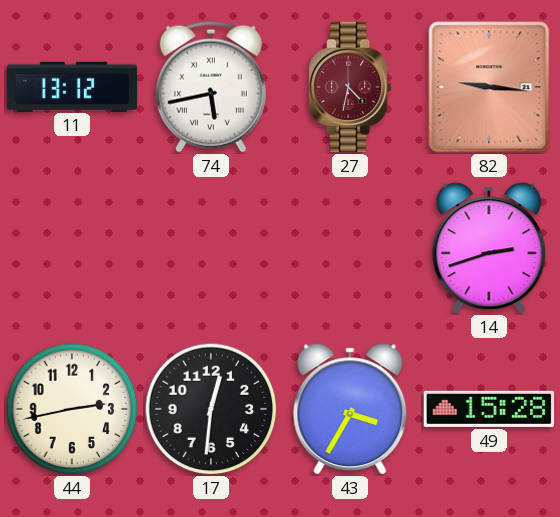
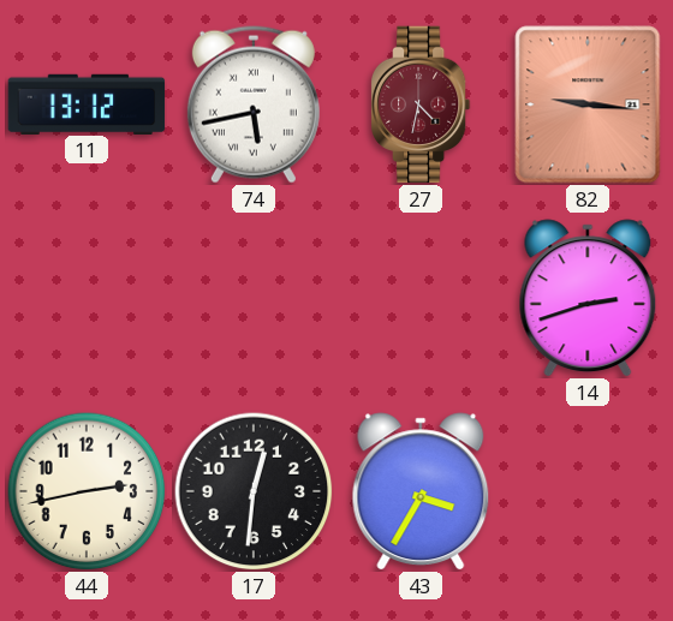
49: 15:28 -> none (489, 409)
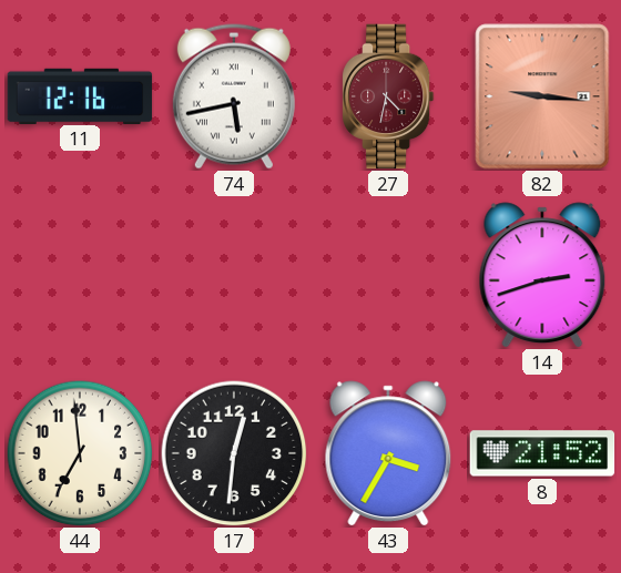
11: 13:12 -> 12:16 (80, 95)
44: 2:43 -> 6:59 (80, 453)
8: none -> 21:52 (542, 453)
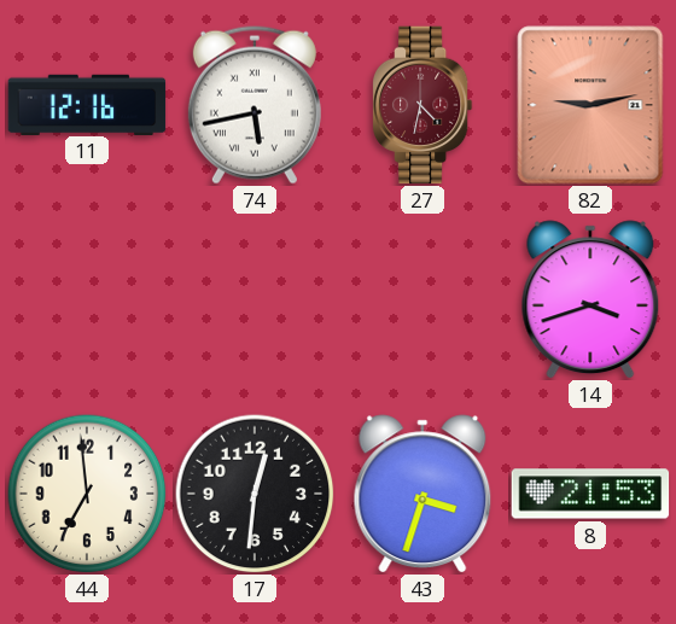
82: 9:16 -> 9:13 (590, 105)
14: 2:42 -> 3:42 (590, 299)
43: 3:35 -> 3:33 (422, 494)
8: 21:52 -> 21:53 (590, 494)
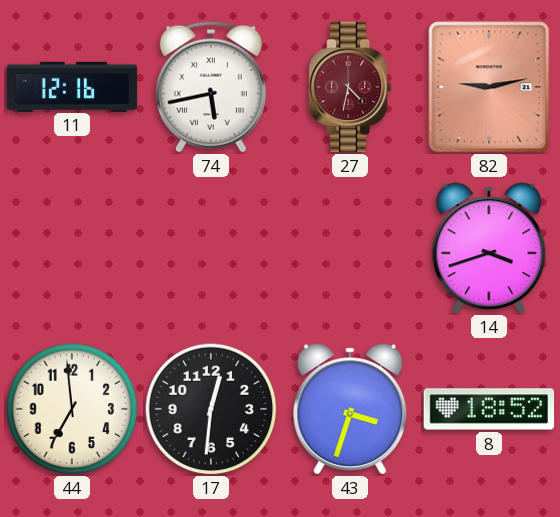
8: 21:53 -> 18:52 (489, 409)
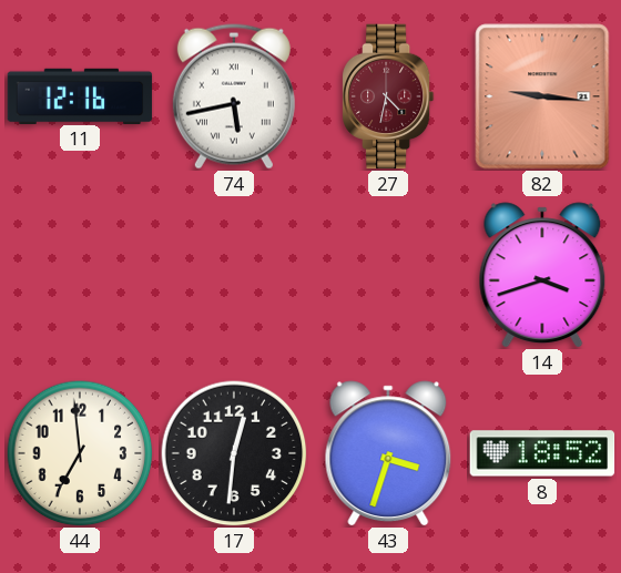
82: 9:13 -> 9:16 (542, 96)
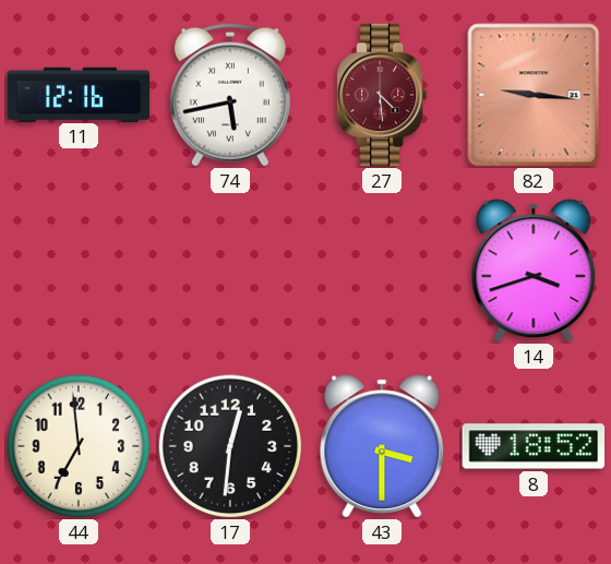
27: 4:32 -> 4:29 (382, 95)
43: 3:33 -> 3:30 (382, 446)
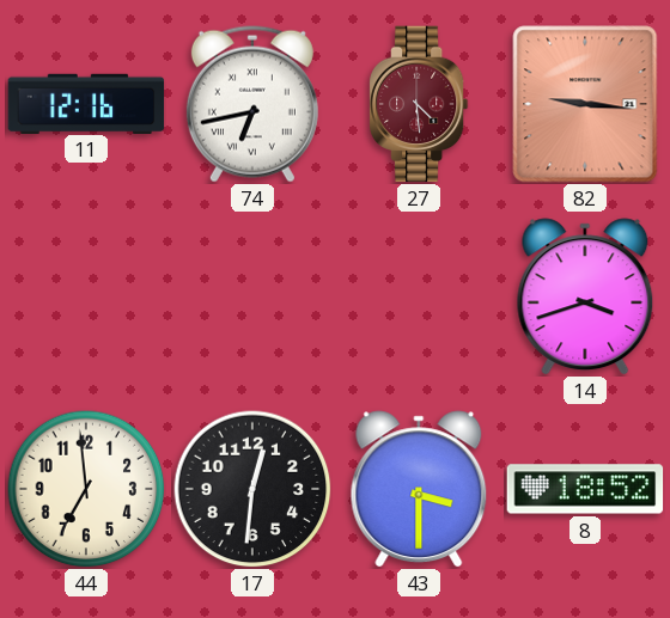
74: 5:43 -> 6:43 (252, 104)
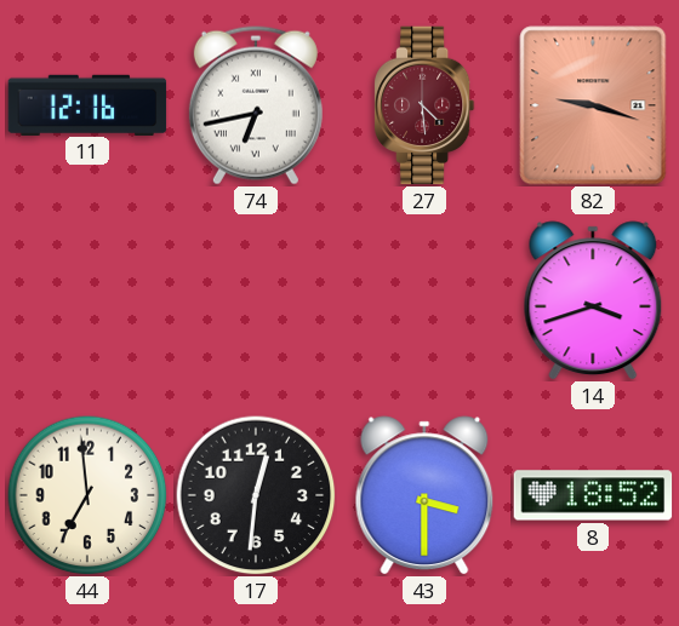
82: 9:16 -> 9:18 (593, 105)
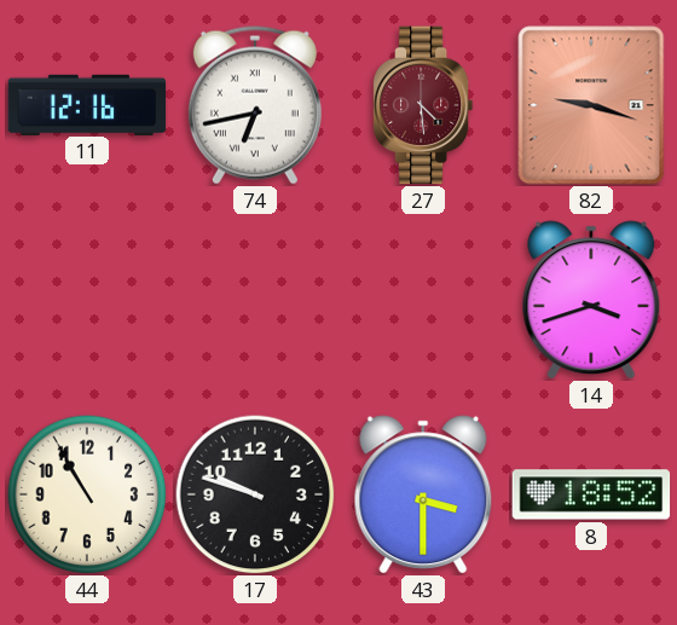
44: 6:59 -> 10:55 (87, 494)
17: 12:31 -> 9:48 (255, 494)
